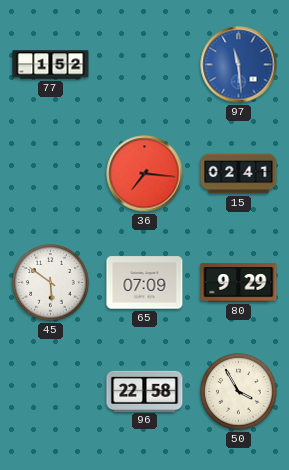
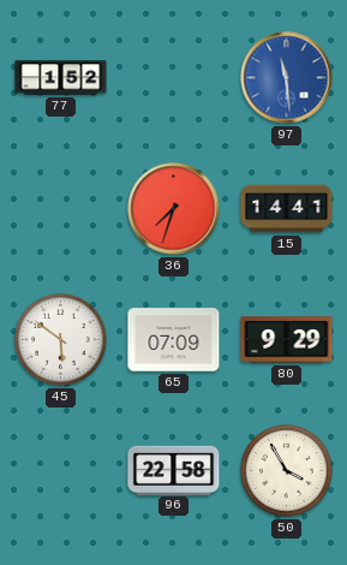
36: 7:16 -> 7:33 (174, 209)
15: 02:41 -> 14:41 (287, 209)
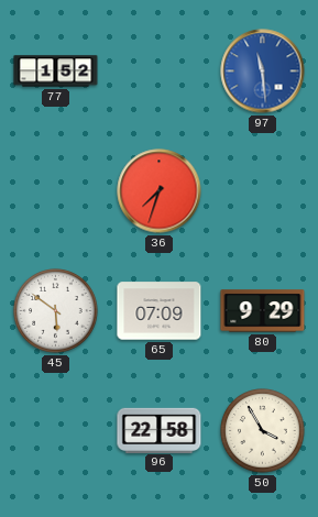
15: 14:41 -> none (287, 209)
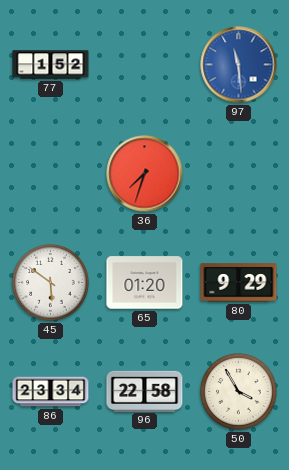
65: 07:09 -> 01:20 (145, 283)
86: none -> 23:34 (51, 392)
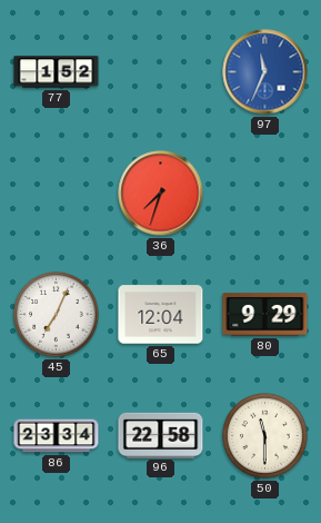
97: 11:29 -> 11:34 (265, 72)
45: 5:51 -> 7:04 (57, 315)
65: 01:20 -> 12:04 (161, 315)
50: 3:55 -> 11:30 (265, 436)
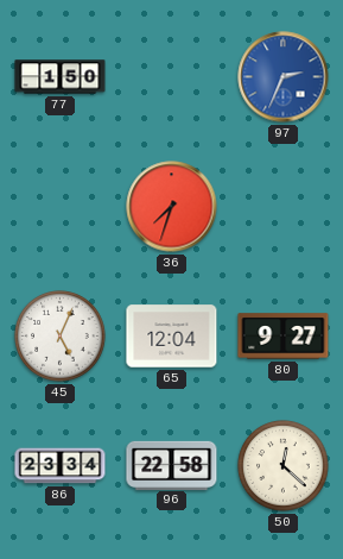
77: 1:52 -> 1:50 (61, 77)
97: 11:34 -> 2:34 (284, 77)
45: 7:04 -> 5:04 (61, 337)
80: 9:29 -> 9:27 (284, 337)
50: 11:30 -> 12:22 (284, 466)
